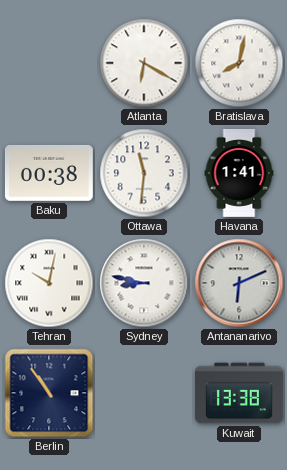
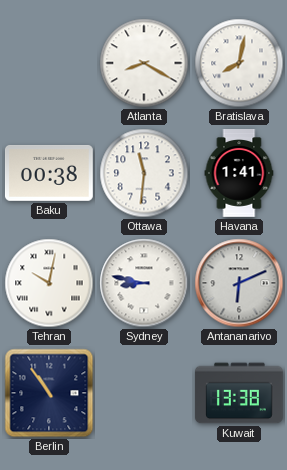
Atlanta: 6:20 -> 8:20 (144, 63)
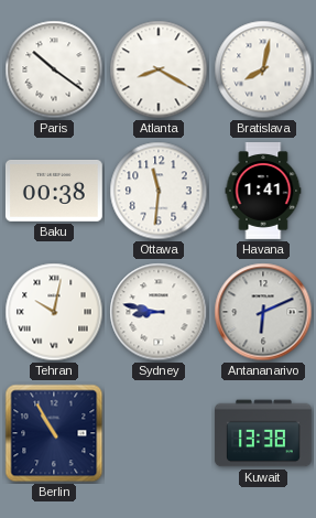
Paris: none -> 10:21 (54, 69)
Berlin: 10:54 -> 10:55 (54, 433)
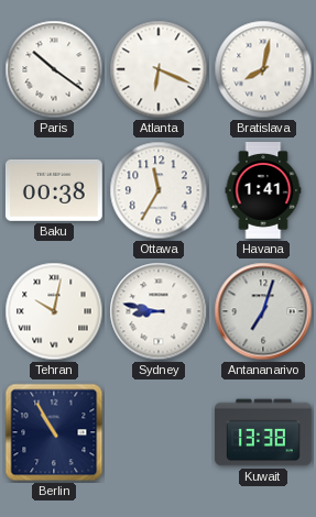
Atlanta: 8:20 -> 6:19 (159, 69)
Ottawa: 11:31 -> 11:35 (159, 190)
Antananarivo: 6:11 -> 7:03 (263, 311)
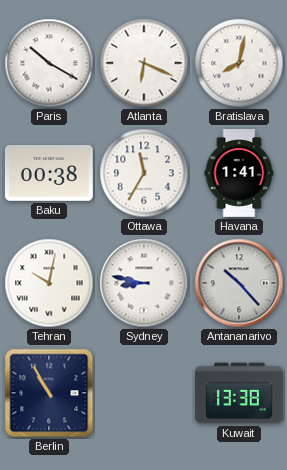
Paris: 10:21 -> 10:20 (49, 63)
Antananarivo: 7:03 -> 10:23 (239, 283)
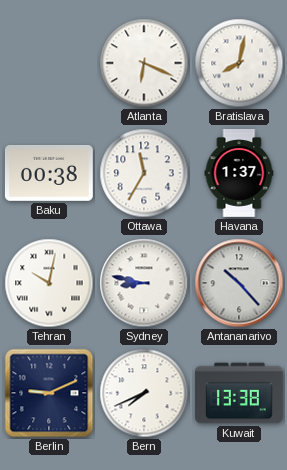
Paris: 10:20 -> none (49, 63)
Havana: 1:41 -> 1:37 (239, 174)
Berlin: 10:55 -> 9:11 (49, 393)
Bern: none -> 7:41 (144, 393)
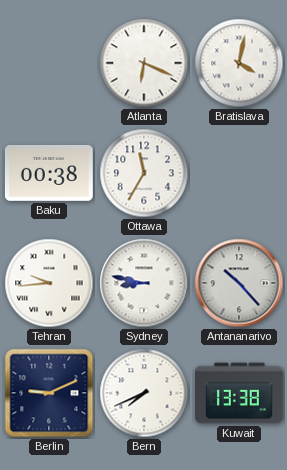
Bratislava: 8:02 -> 4:02 (239, 63)
Havana: 1:37 -> none (239, 174)
Tehran: 10:02 -> 9:44 (49, 283)
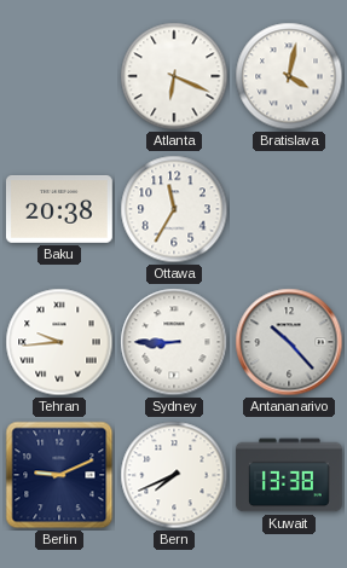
Baku: 00:38 -> 20:38 (59, 209)
Sydney: 8:47 -> 8:45 (174, 342)
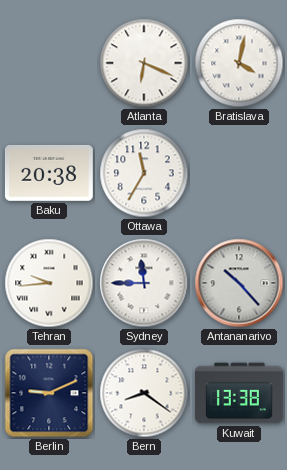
Sydney: 8:45 -> 11:45 (144, 283)
Bern: 7:41 -> 8:21 (144, 393)
